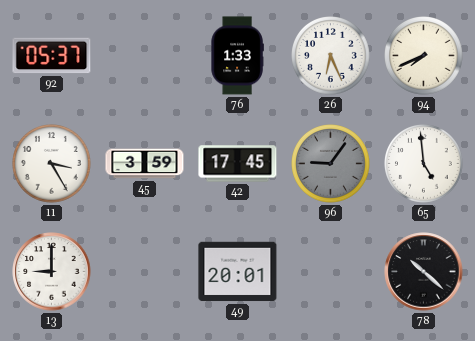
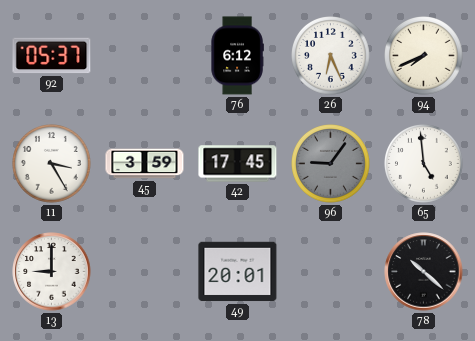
76: 1:33 -> 6:12 (237, 56)
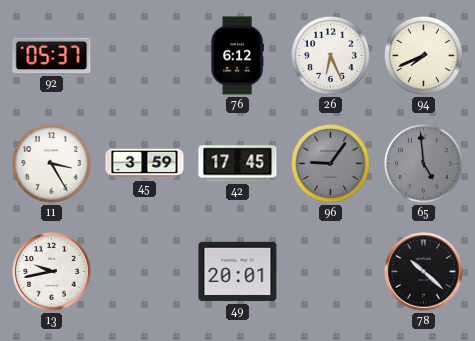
65 dial: white -> grey (424, 164)
13: 9:00 -> 9:43 (52, 272)
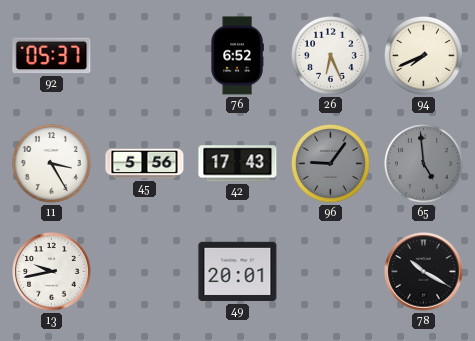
76: 6:12 -> 6:52 (237, 56)
45: 3:59 -> 5:56 (145, 164)
42: 17:45 -> 17:43 (238, 164)
78: 10:22 -> 10:20 (424, 272)
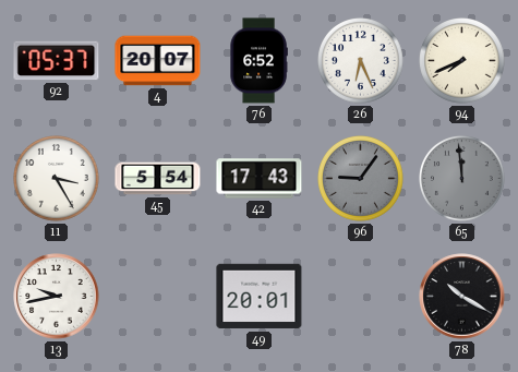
4: none -> 20:07 (158, 61)
45: 5:56 -> 5:54 (158, 179)
65: 4:59 -> 11:59 (462, 179)
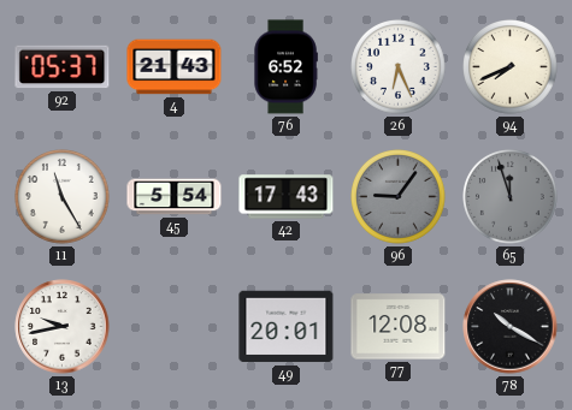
4: 20:07 -> 21:43 (175, 67)
11: 3:25 -> 11:25 (63, 197)
65: 11:59 -> 11:57 (511, 197)
77: none -> 12:08 (399, 327)
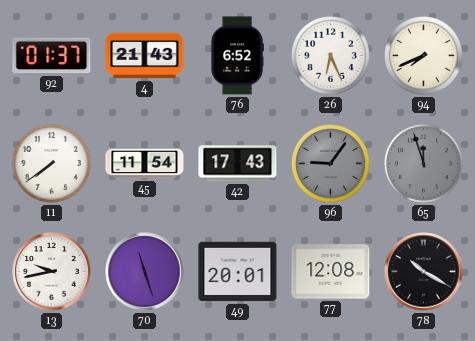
92: 05:37 -> 01:37 (52, 56)
11: 11:25 -> 7:39 (52, 164)
45: 5:54 -> 11:54 (145, 164)
70: none -> 11:27 (145, 272)
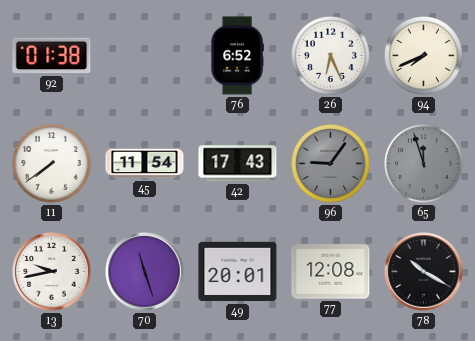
92: 01:37 -> 01:38 (52, 56)
4: 21:43 -> none (145, 56)
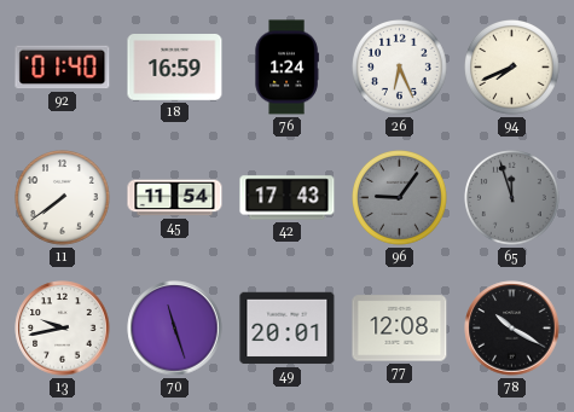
92: 01:38 -> 01:40 (63, 68)
18: none -> 16:59 (175, 68)
76: 6:52 -> 1:24 (286, 68)
